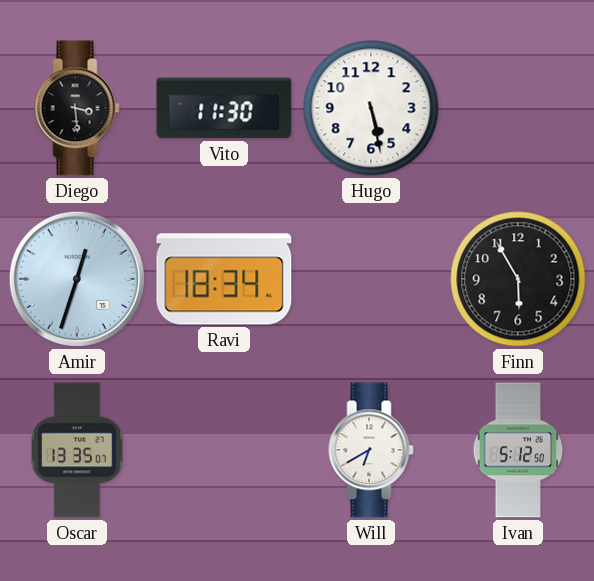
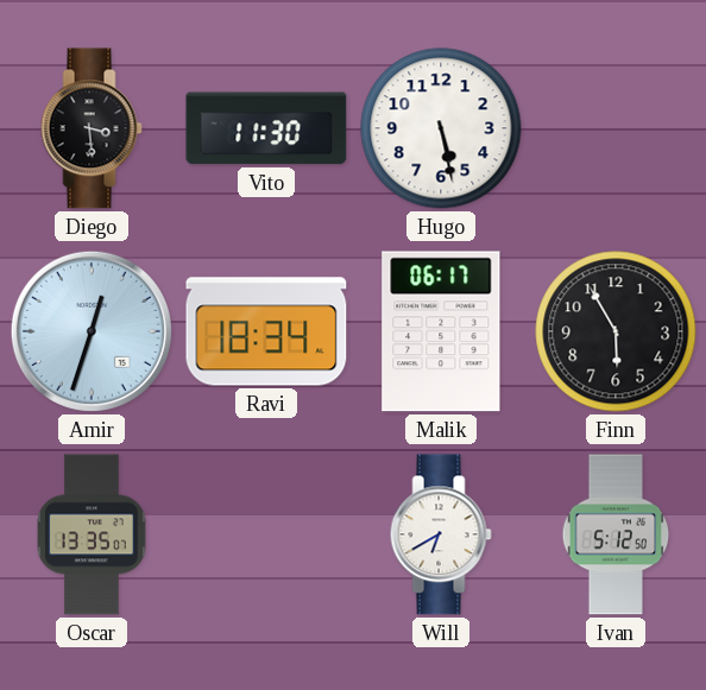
Malik: none -> 06:17 (441, 331)
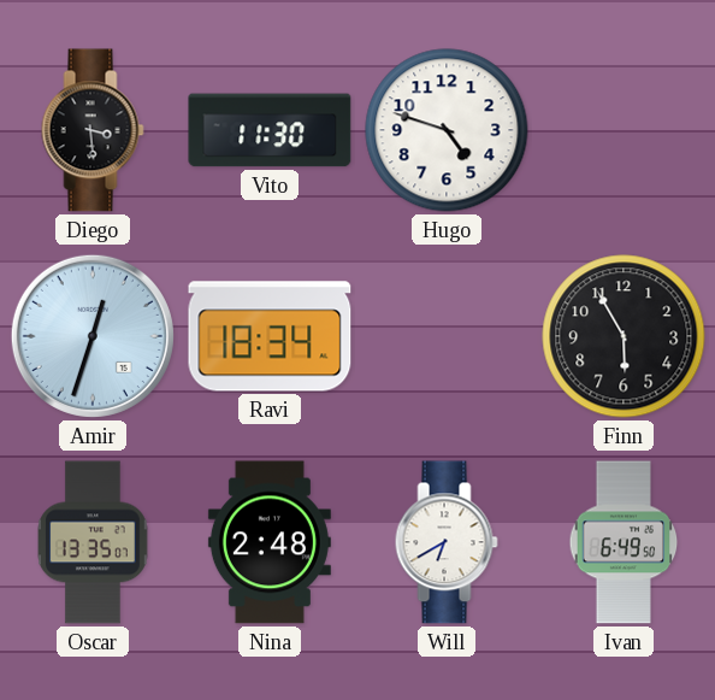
Hugo: 5:28 -> 4:48 (447, 130)
Malik: 06:17 -> none (441, 331)
Nina: none -> 2:48 (270, 542)
Ivan: 5:12 -> 6:49 (624, 542)
